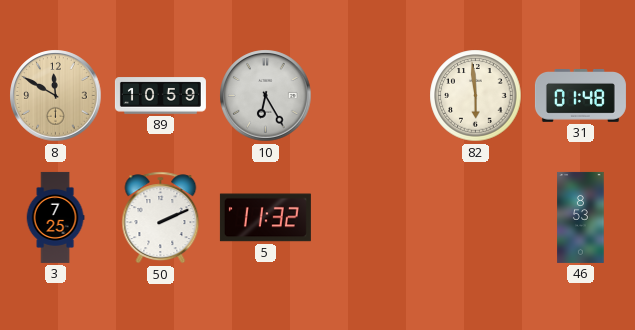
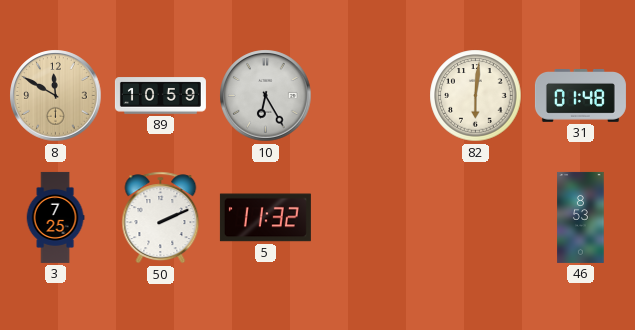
82: 5:59 -> 6:01 (476, 96)
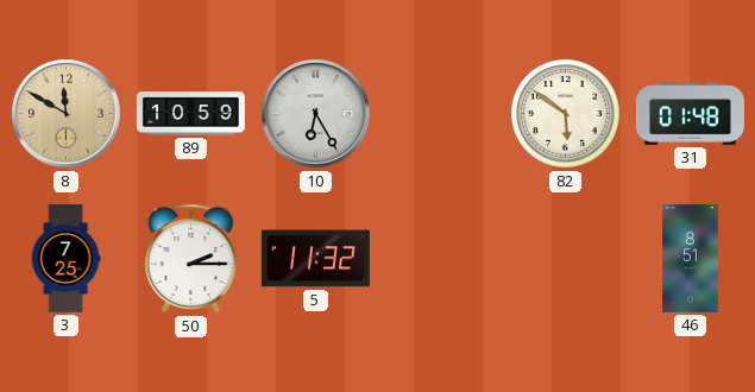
82: 6:01 -> 5:51 (566, 114)
50: 2:11 -> 2:15 (191, 259)
46: 8:53 -> 8:51 (691, 258)
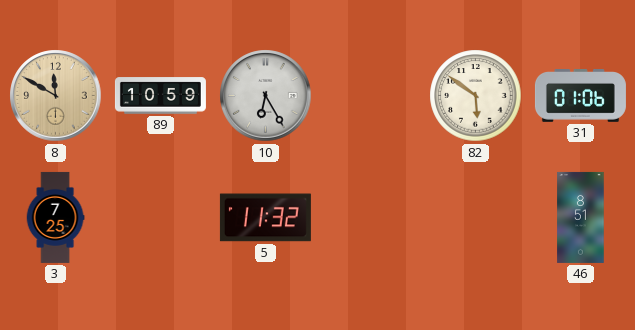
31: 01:48 -> 01:06 (580, 96)
50: 2:15 -> none (191, 259)
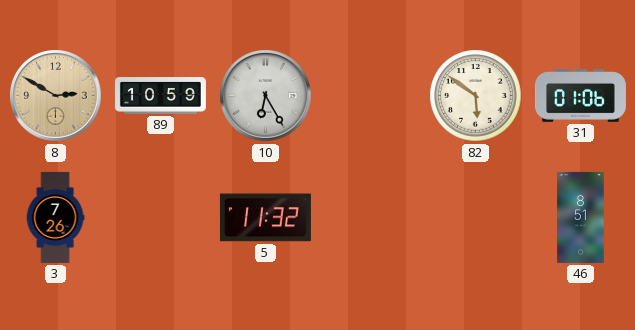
8: 11:50 -> 2:50 (56, 96)
3: 7:25 -> 7:26 (55, 217)
